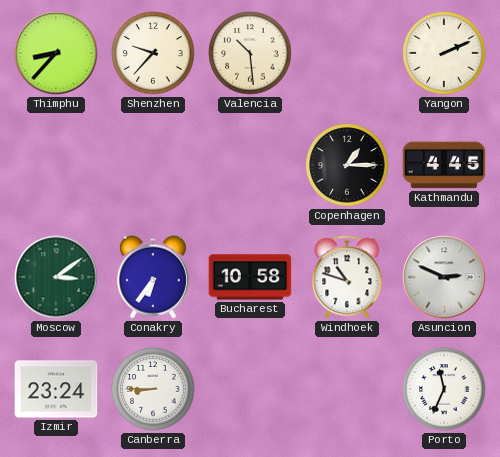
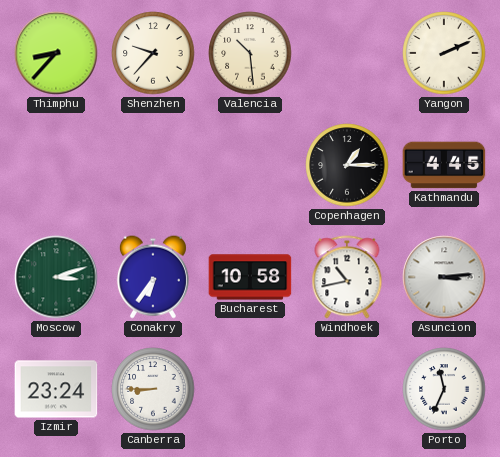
Moscow: 3:09 -> 3:12 (56, 277)
Windhoek: 10:48 -> 10:43 (347, 277)
Asuncion: 2:49 -> 3:14 (444, 277)
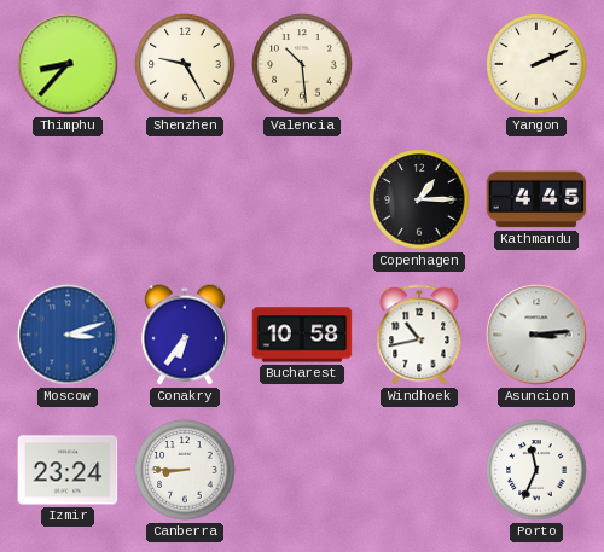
Shenzhen: 9:37 -> 9:25 (185, 64)
Moscow dial: green -> blue (68, 335)
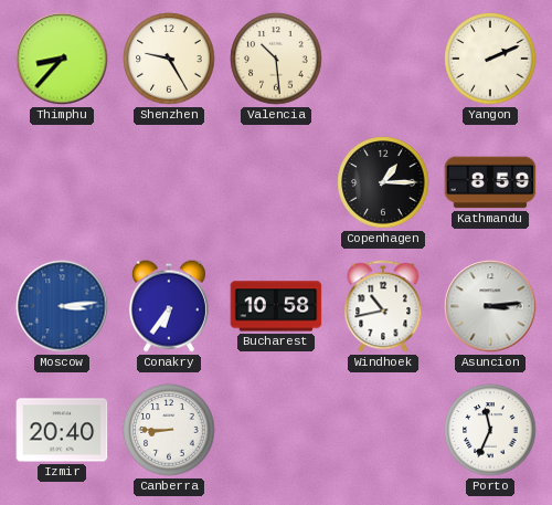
Kathmandu: 4:45 -> 8:59 (490, 182)
Moscow: 3:12 -> 3:14 (62, 306)
Izmir: 23:24 -> 20:40 (62, 430)
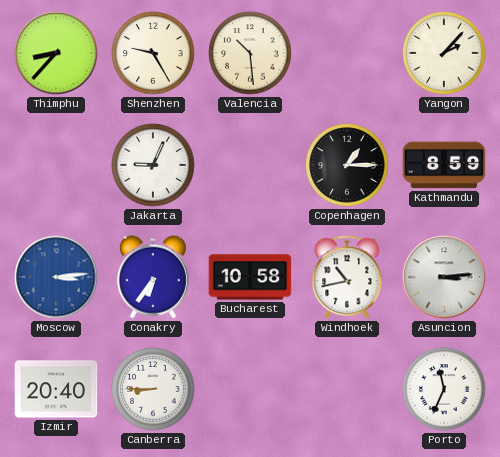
Yangon: 2:11 -> 2:07 (444, 53)
Jakarta: none -> 9:04 (153, 165)
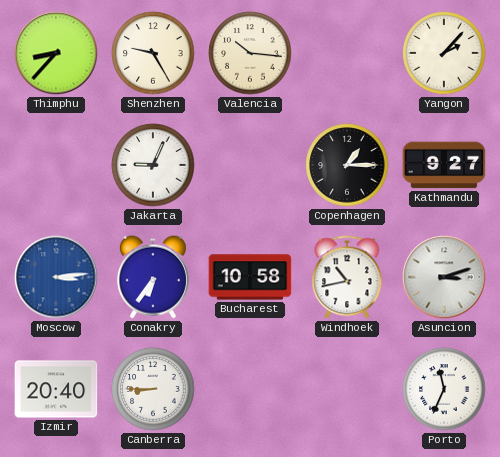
Valencia: 10:29 -> 10:16 (250, 53)
Kathmandu: 8:59 -> 9:27 (444, 165)
Asuncion: 3:14 -> 3:12 (444, 277)
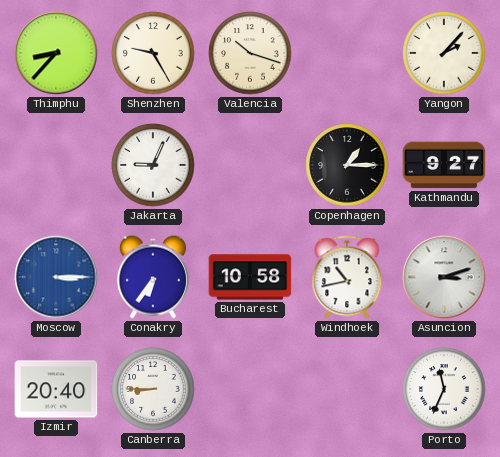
Valencia: 10:16 -> 10:18 (250, 53)
Moscow: 3:14 -> 3:15 (56, 277)
